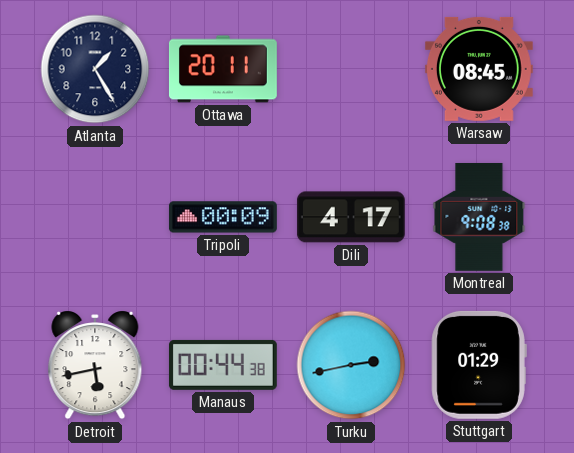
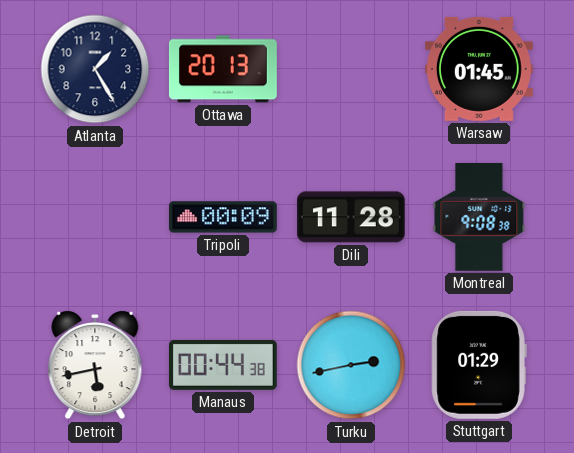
Ottawa: 20:11 -> 20:13 (223, 69)
Warsaw: 08:45 -> 01:45 (479, 69)
Dili: 4:17 -> 11:28 (351, 217)
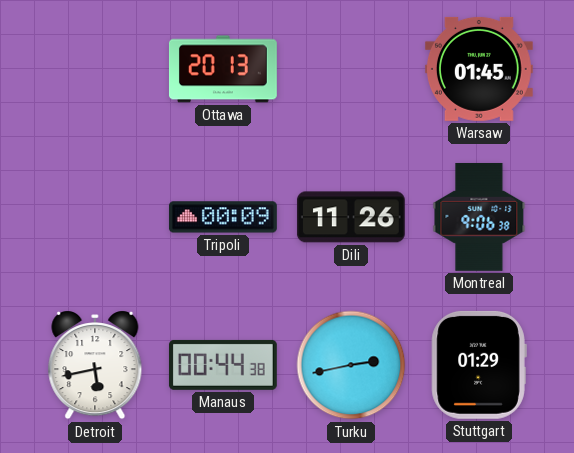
Atlanta: 1:25 -> none (95, 69)
Dili: 11:28 -> 11:26 (351, 217)
Montreal: 9:08 -> 9:06 (479, 217)
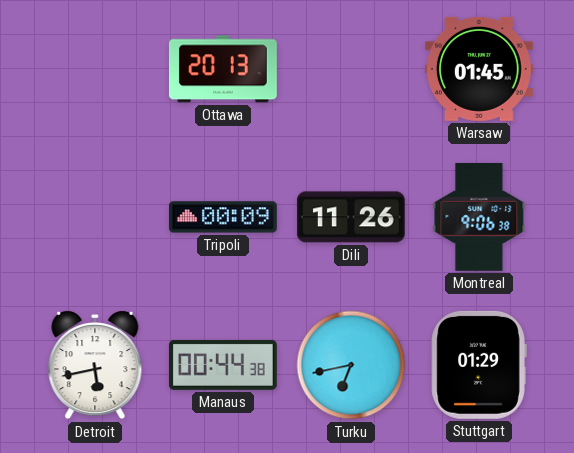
Turku: 2:43 -> 6:43 (351, 365)
